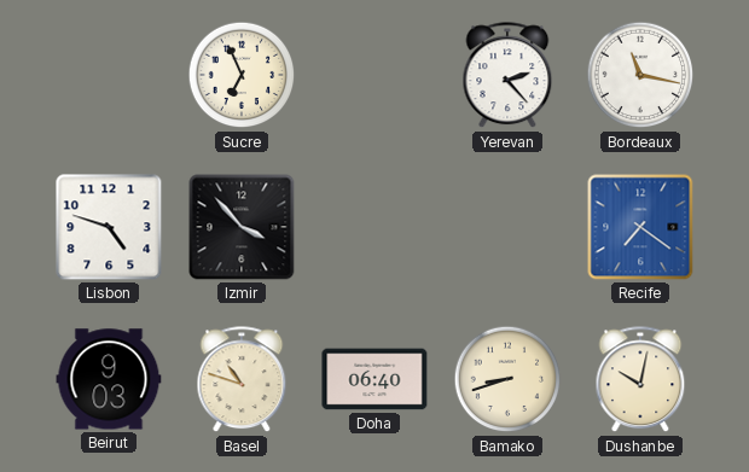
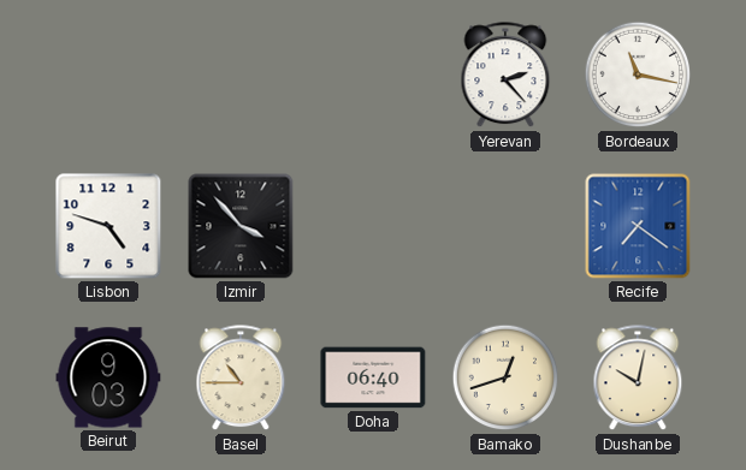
Sucre: 6:56 -> none (242, 75)
Basel: 10:48 -> 10:45 (241, 379)
Bamako: 8:42 -> 12:42 (505, 377)
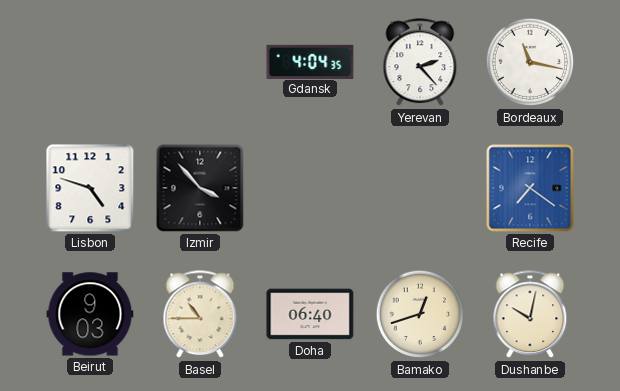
Gdansk: none -> 4:04 (310, 61)
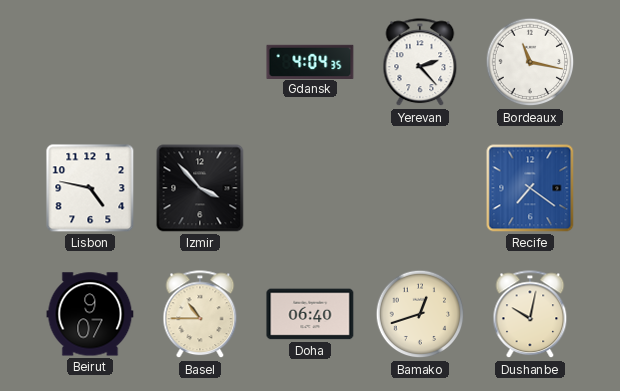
Lisbon: 4:48 -> 4:47 (90, 188)
Beirut: 9:03 -> 9:07 (90, 314)
